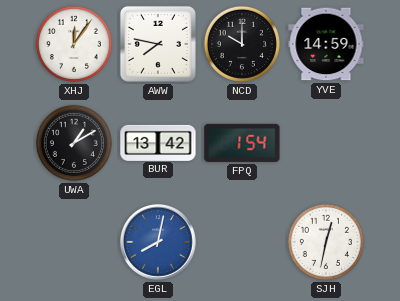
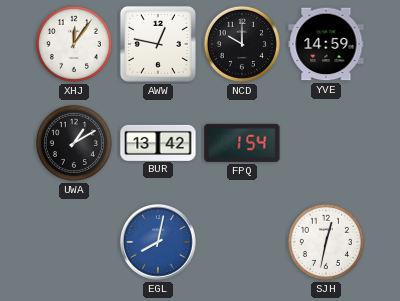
AWW: 7:47 -> 12:47 (158, 44)
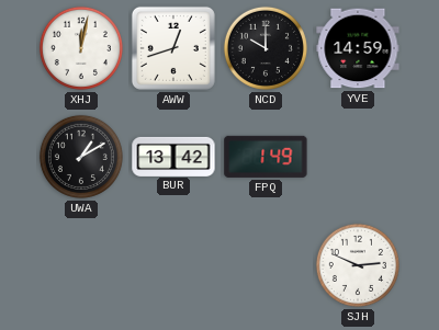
XHJ: 12:06 -> 12:02 (81, 48)
AWW: 12:47 -> 12:42 (173, 48)
FPQ: 1:54 -> 1:49 (266, 157)
EGL: 8:02 -> none (158, 242)
SJH: 12:32 -> 2:49 (358, 265)
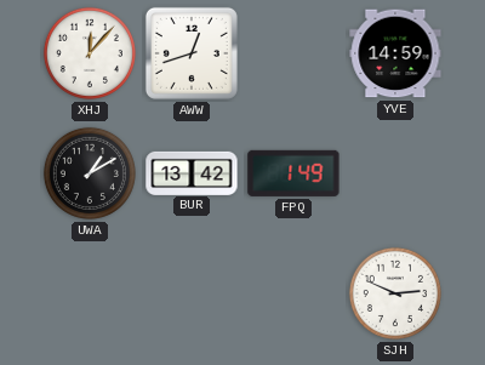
XHJ: 12:02 -> 12:07 (90, 53)
NCD: 10:00 -> none (266, 48)
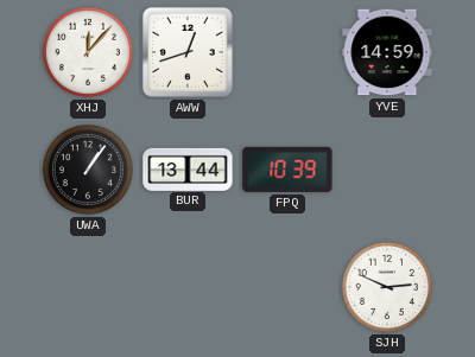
UWA: 1:10 -> 1:06 (88, 170)
BUR: 13:42 -> 13:44 (188, 168)
FPQ: 1:49 -> 10:39 (287, 170)
